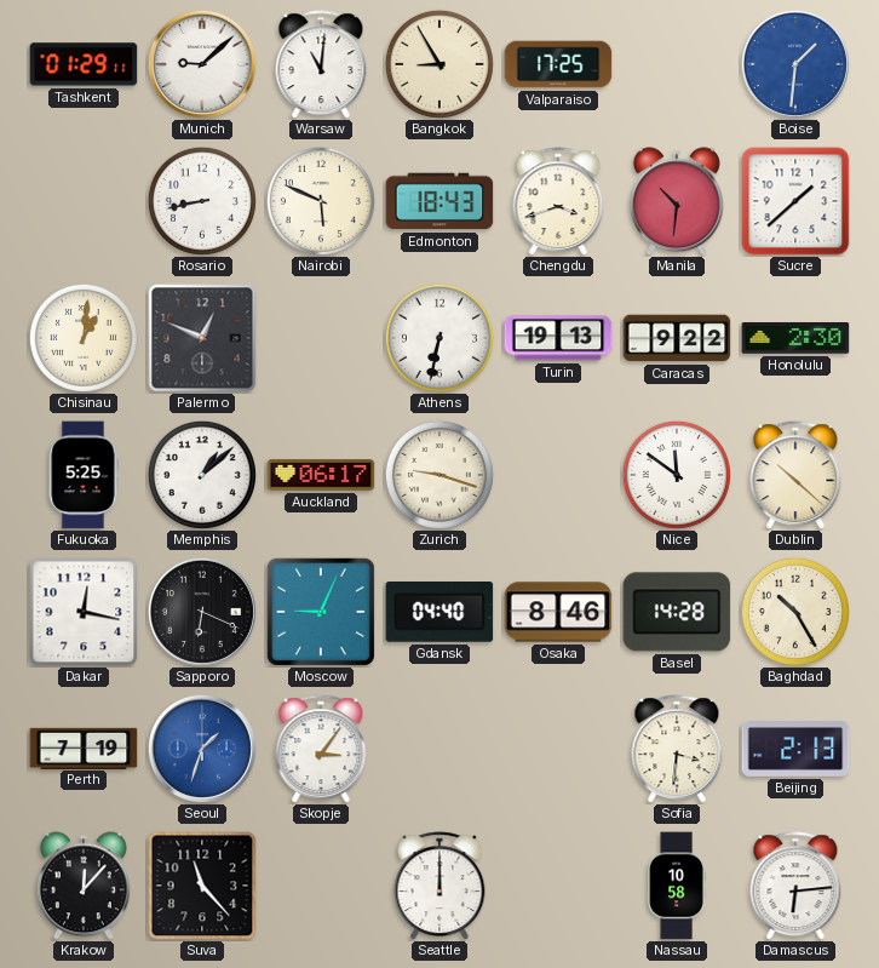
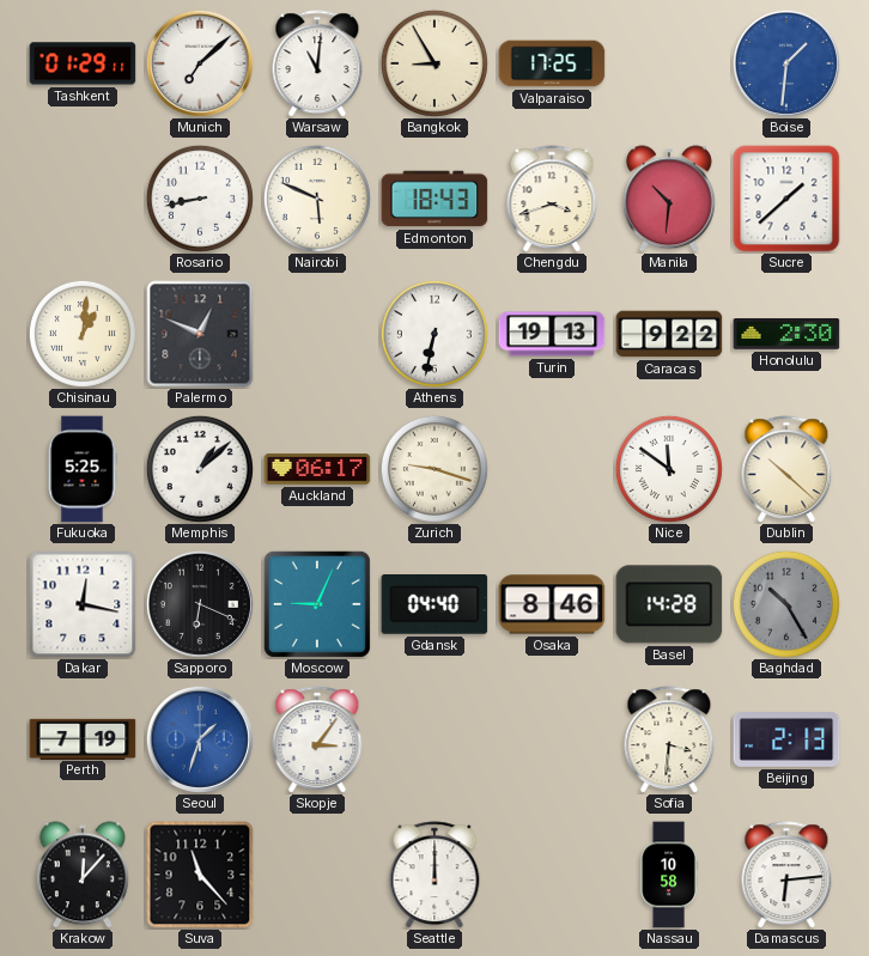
Munich: 9:08 -> 7:08 (200, 63)
Baghdad dial: cream -> grey (786, 604)
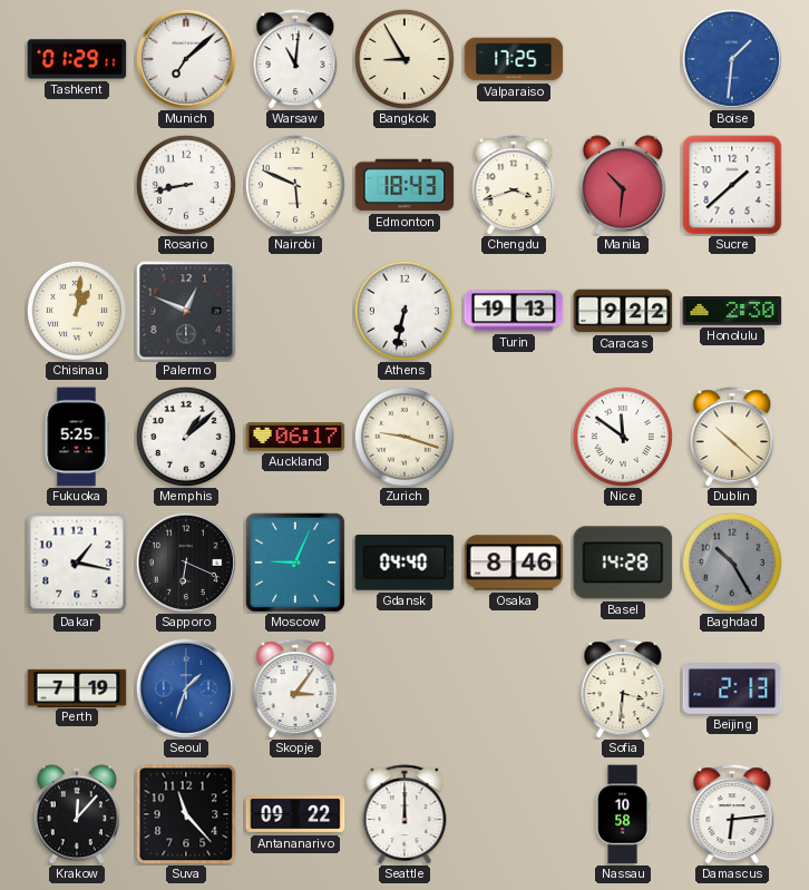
Dakar: 12:17 -> 1:17 (77, 563)
Antananarivo: none -> 09:22 (295, 814)
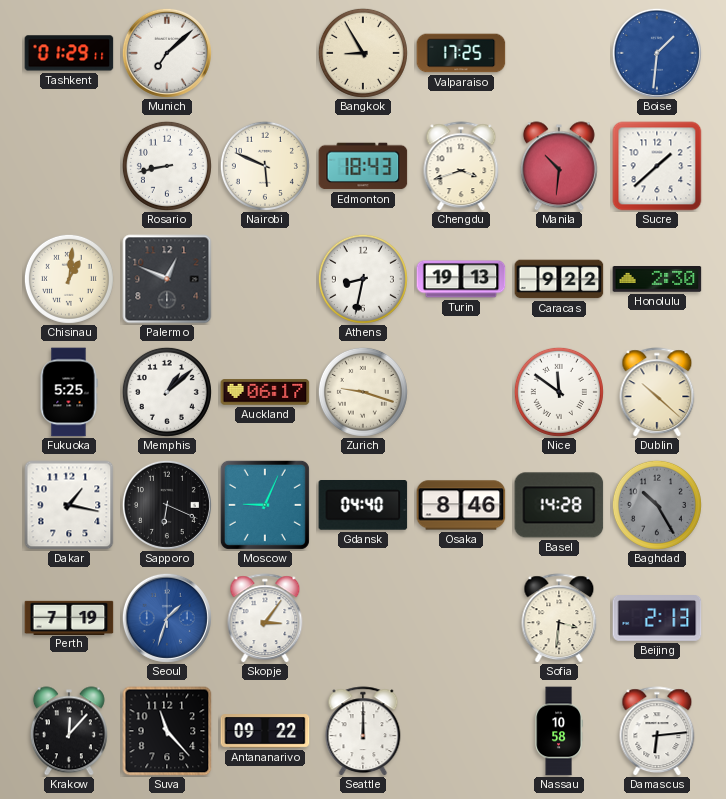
Warsaw: 11:01 -> none (295, 59)
Athens: 6:32 -> 8:32 (363, 279)
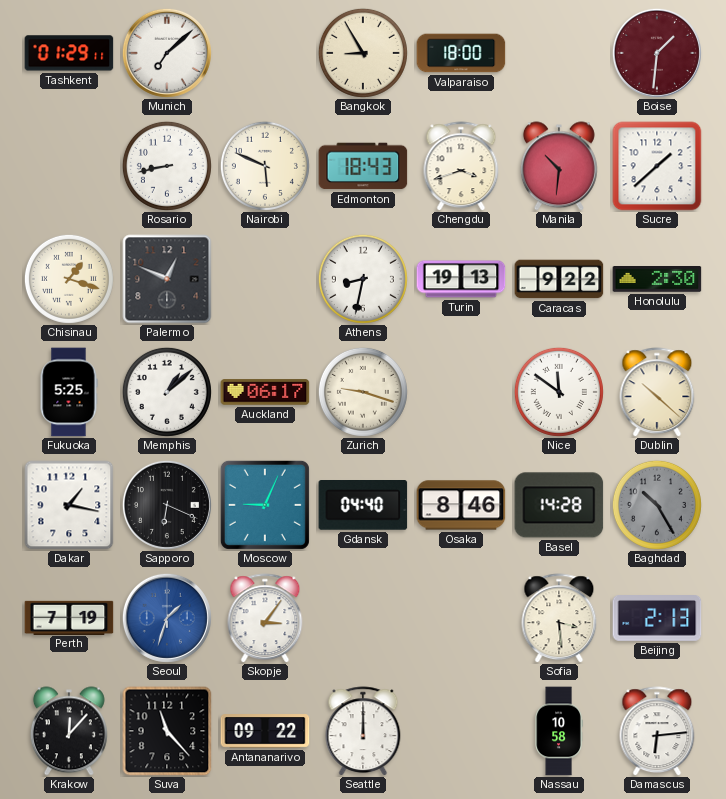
Valparaiso: 17:25 -> 18:00 (461, 53)
Boise dial: blue -> burgundy (657, 53)
Chisinau: 1:01 -> 1:18 (69, 279)
Sofia: 3:31 -> 3:29 (559, 618)
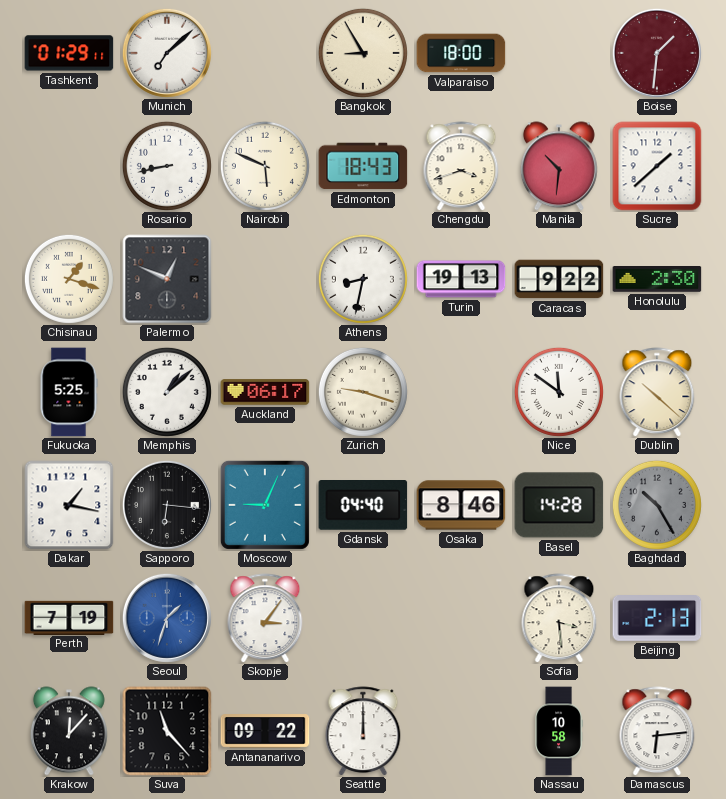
Sapporo: 6:19 -> 6:16 (167, 505)
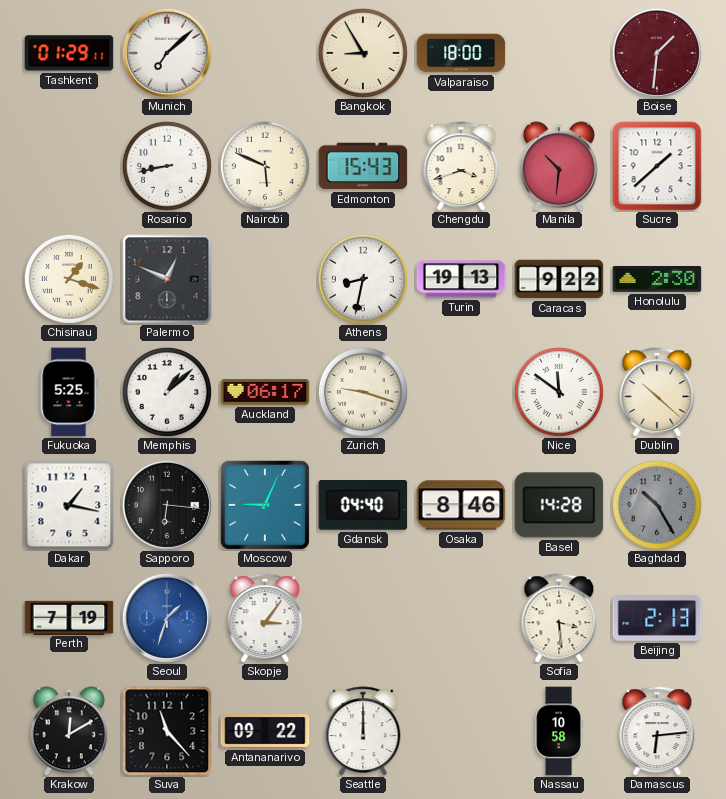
Edmonton: 18:43 -> 15:43 (363, 166)
Krakow: 12:07 -> 12:10 (69, 731)
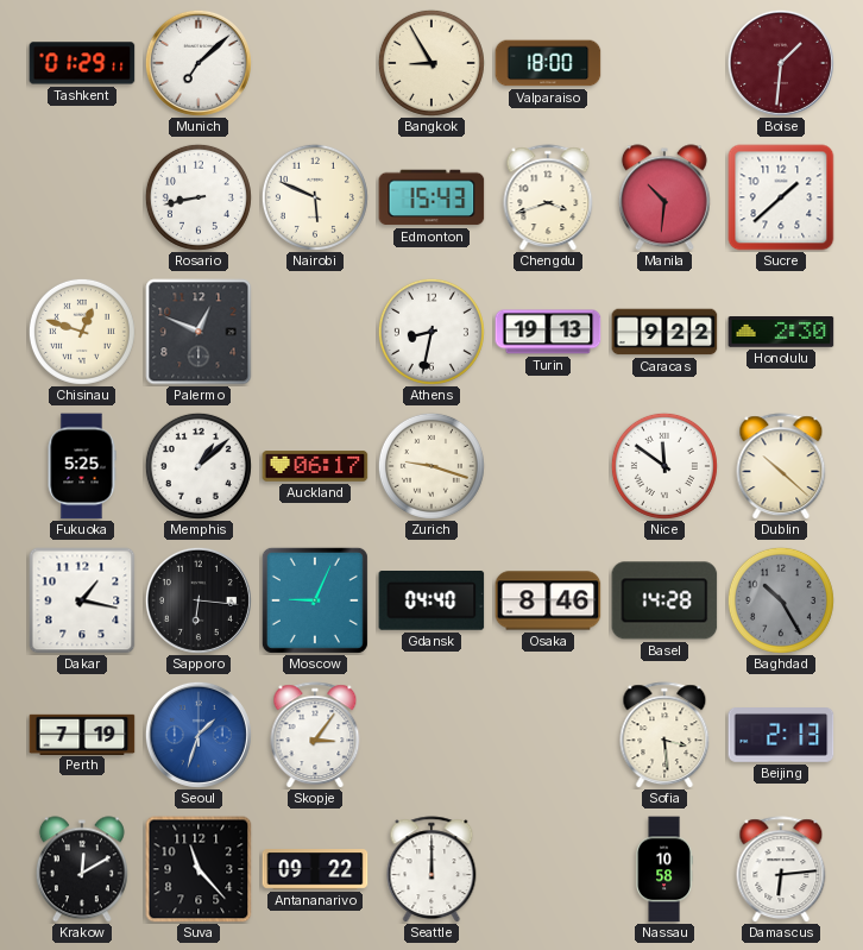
Chisinau: 1:18 -> 12:48 (82, 332)
